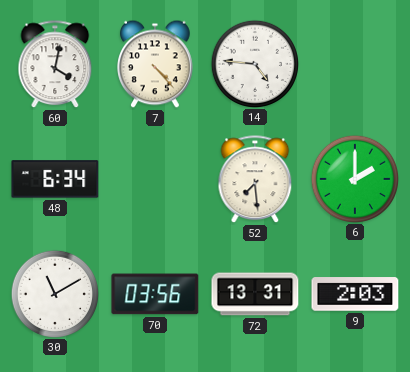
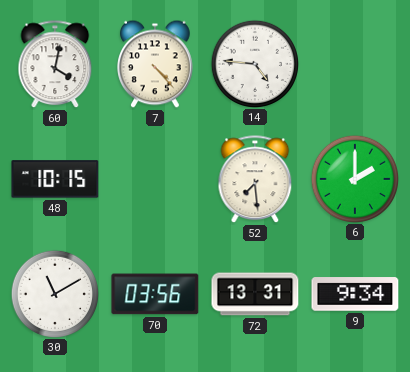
48: 6:34 -> 10:15 (55, 179)
9: 2:03 -> 9:34 (355, 294)
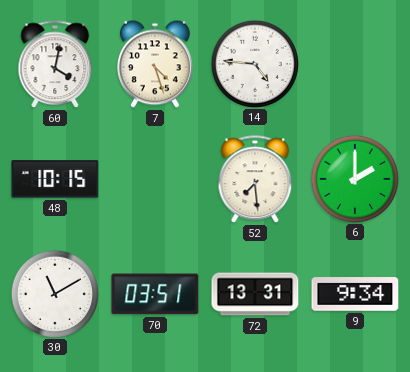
7: 4:23 -> 4:27 (156, 64)
70: 03:56 -> 03:51 (155, 294)
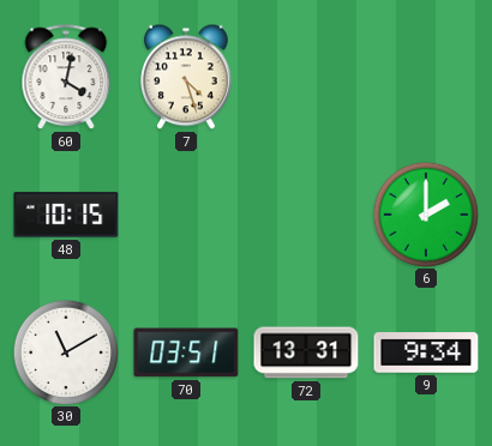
14: 4:46 -> none (254, 63)
52: 7:29 -> none (255, 180)
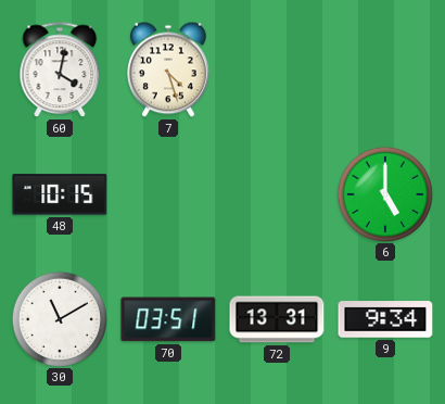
6: 2:00 -> 5:00 (384, 193)
